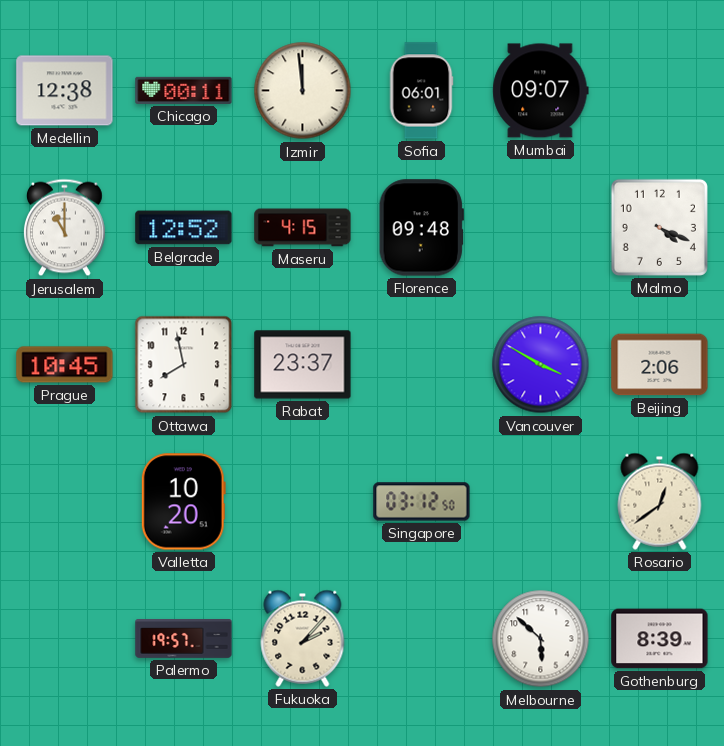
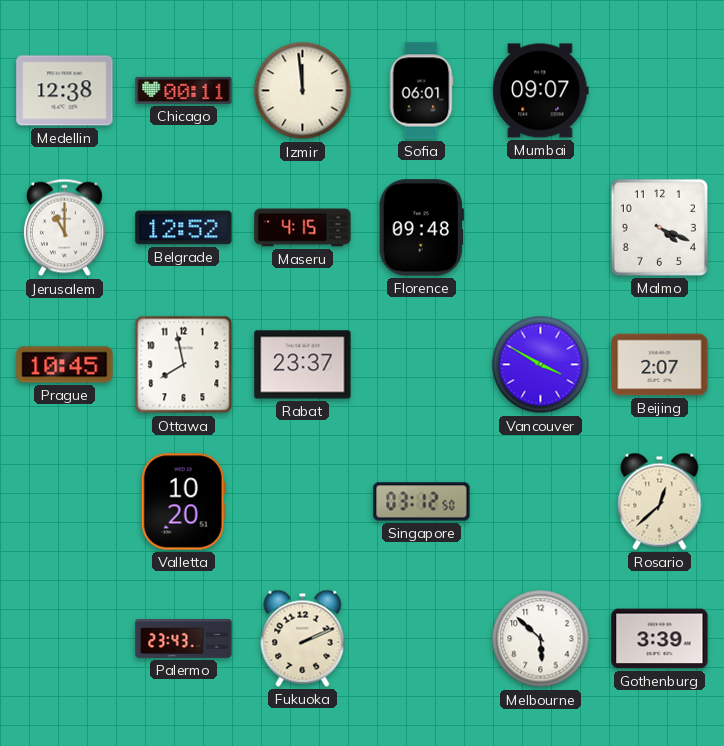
Beijing: 2:06 -> 2:07 (660, 365)
Rosario: 12:39 -> 12:38 (660, 501)
Palermo: 19:57 -> 23:43 (184, 639)
Fukuoka: 2:07 -> 2:11 (303, 638)
Gothenburg: 8:39 -> 3:39 (660, 639)
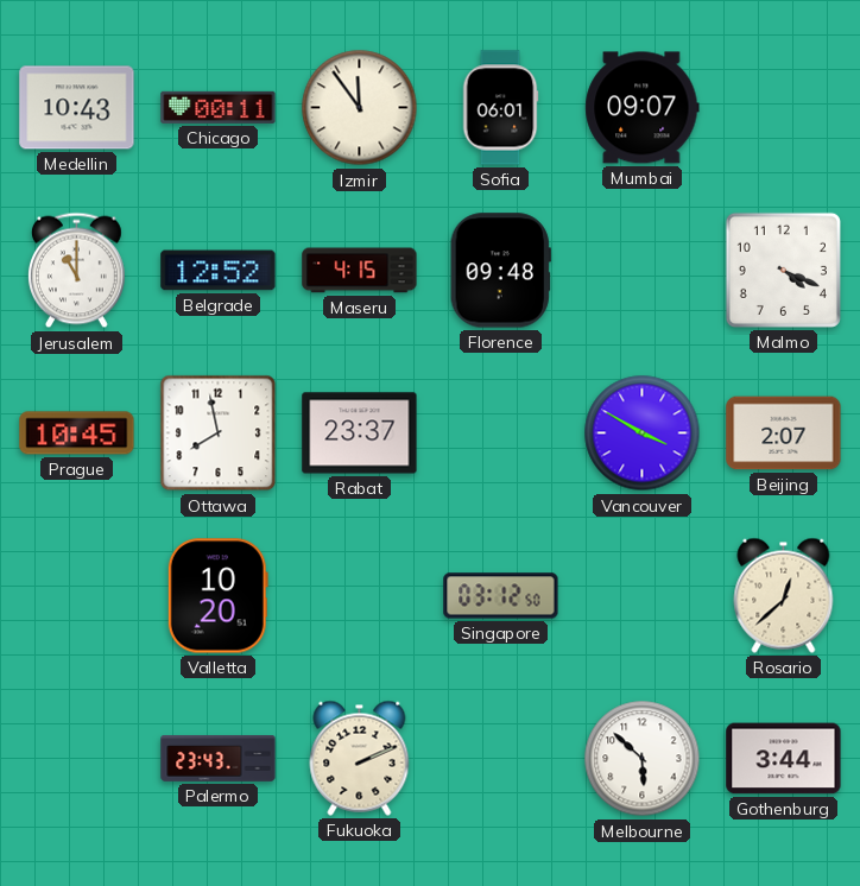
Medellin: 12:38 -> 10:43 (77, 108)
Izmir: 11:59 -> 11:54 (360, 108)
Gothenburg: 3:39 -> 3:44 (784, 759)
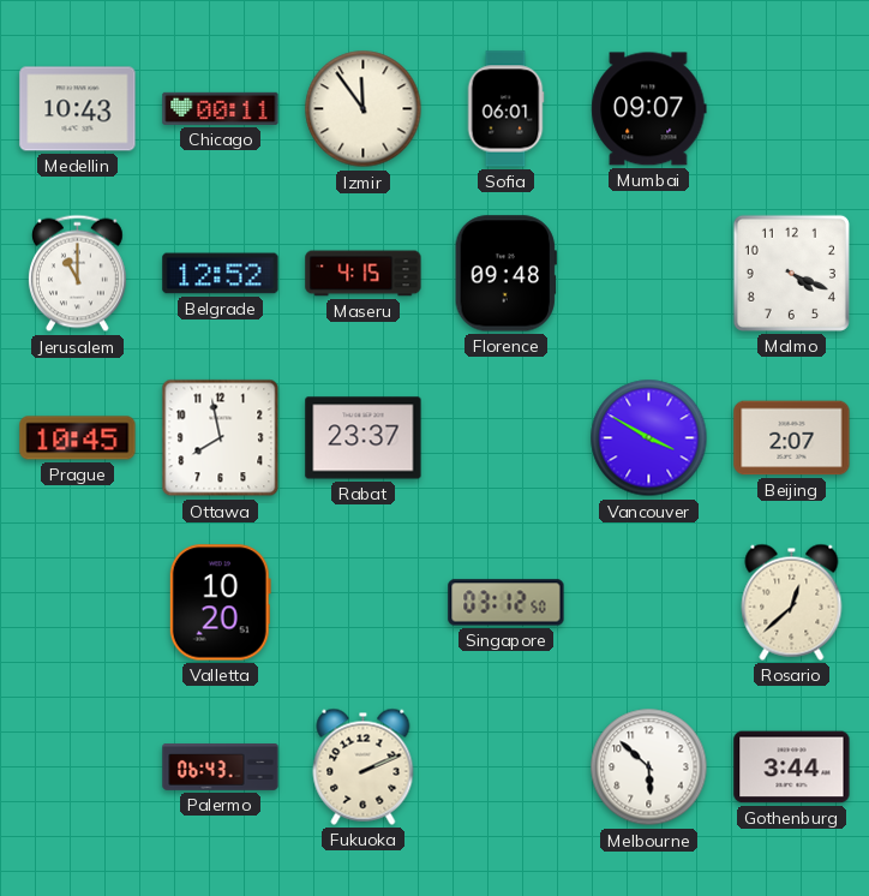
Palermo: 23:43 -> 06:43 (221, 767)
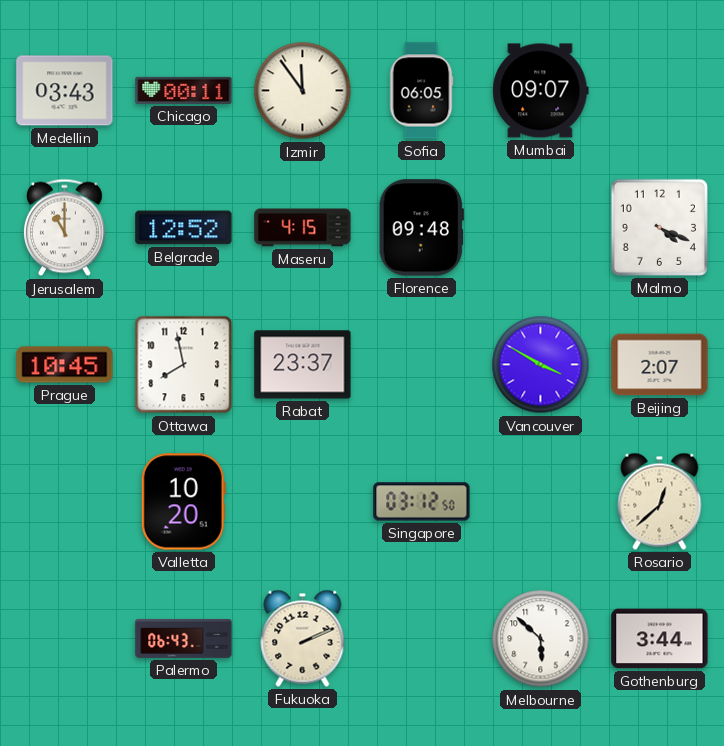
Medellin: 10:43 -> 03:43 (65, 91)
Sofia: 06:01 -> 06:05 (421, 91)
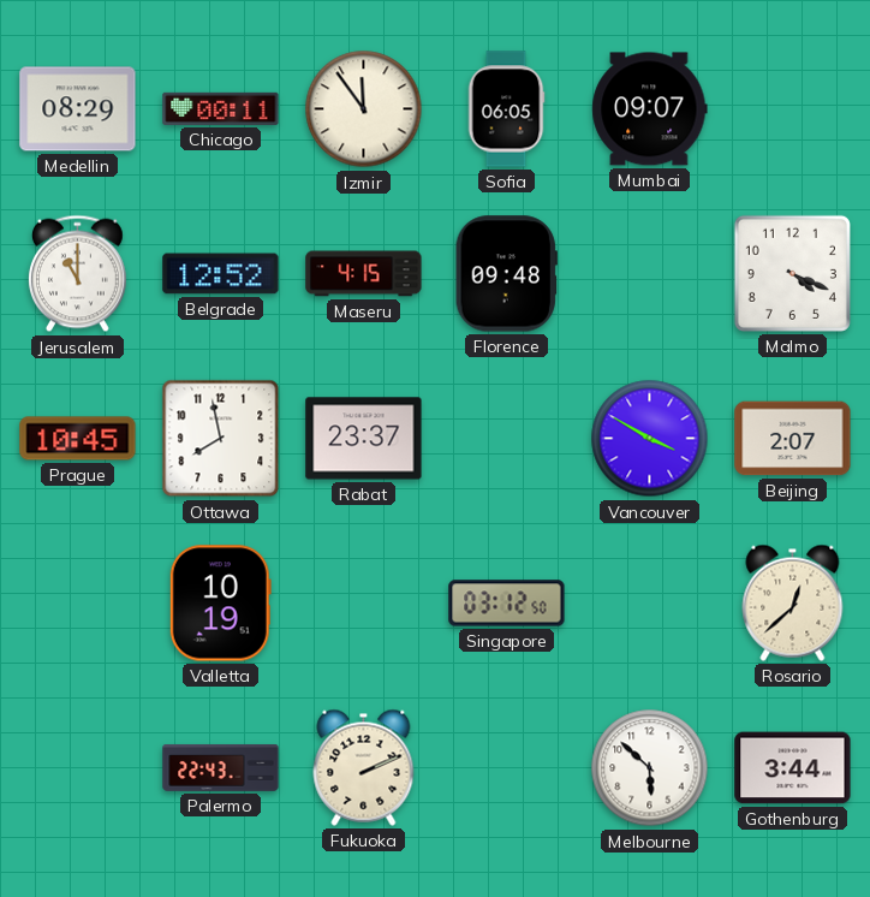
Medellin: 03:43 -> 08:29 (78, 109)
Valletta: 10:20 -> 10:19 (220, 604)
Palermo: 06:43 -> 22:43 (221, 768)
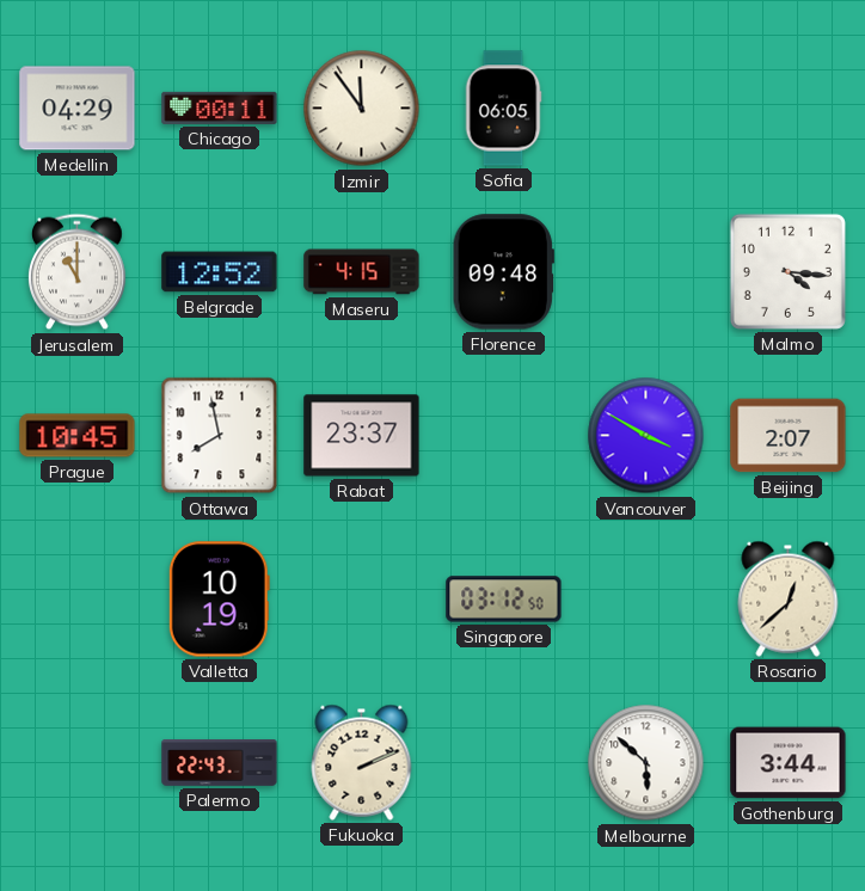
Medellin: 08:29 -> 04:29 (78, 109)
Mumbai: 09:07 -> none (650, 109)
Malmo: 4:19 -> 4:16 (787, 271)
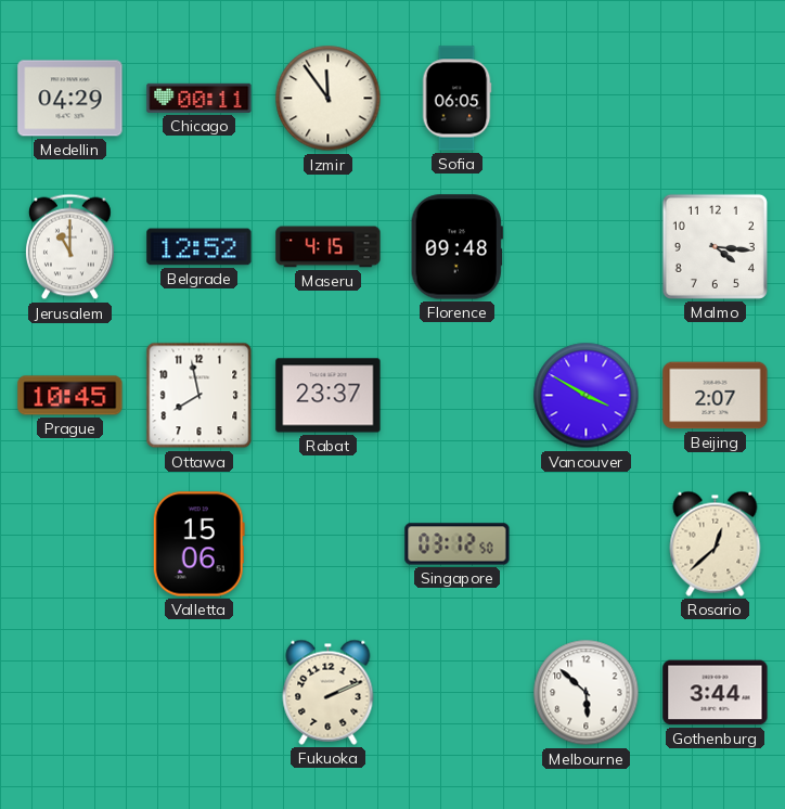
Valletta: 10:19 -> 15:06 (198, 544)
Palermo: 22:43 -> none (220, 763)
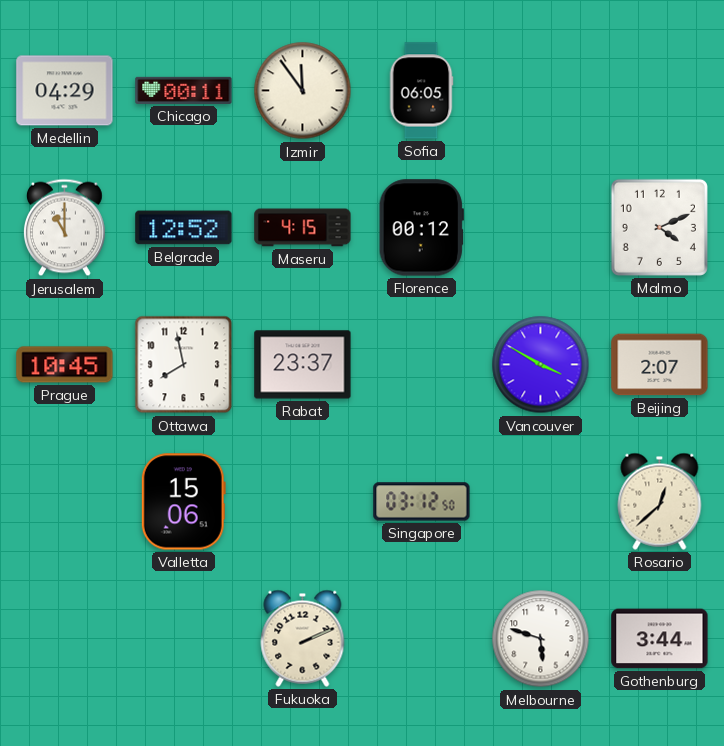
Florence: 09:48 -> 00:12 (421, 228)
Malmo: 4:16 -> 4:11 (659, 227)
Melbourne: 5:52 -> 5:48 (541, 639)
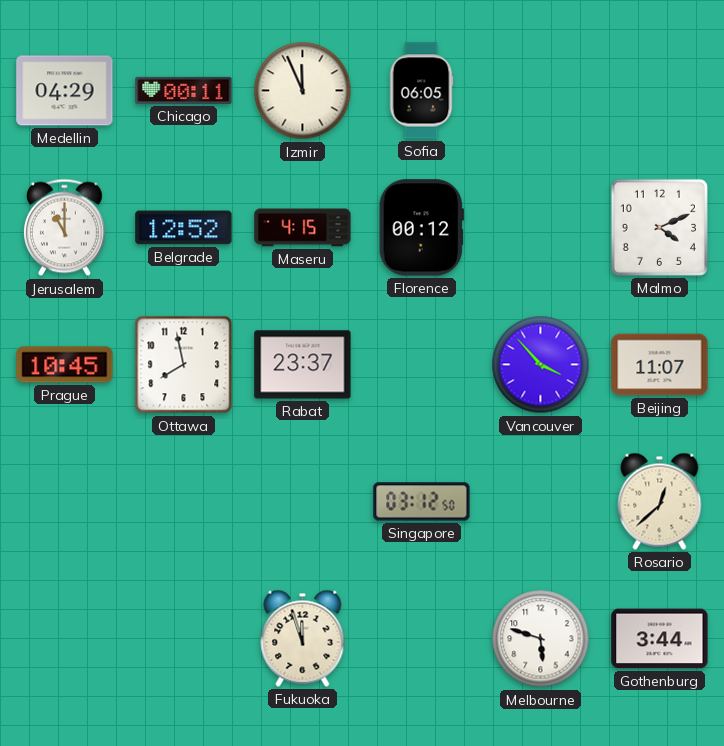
Izmir: 11:54 -> 11:56 (303, 91)
Vancouver: 3:50 -> 3:53 (541, 365)
Beijing: 2:07 -> 11:07 (660, 365)
Valletta: 15:06 -> none (183, 502)
Fukuoka: 2:11 -> 11:57 (303, 638)
